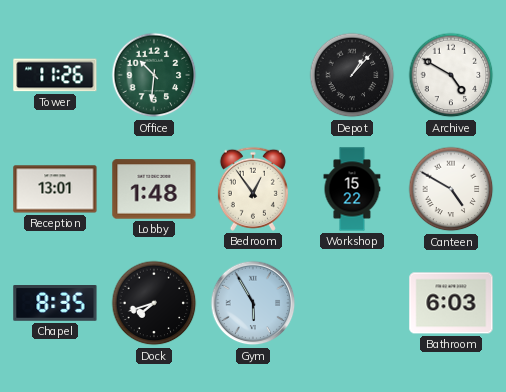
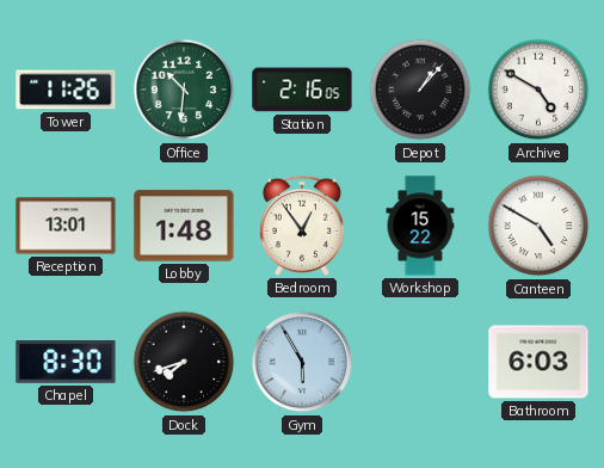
Station: none -> 2:16 (302, 90)
Chapel: 8:35 -> 8:30 (66, 363)
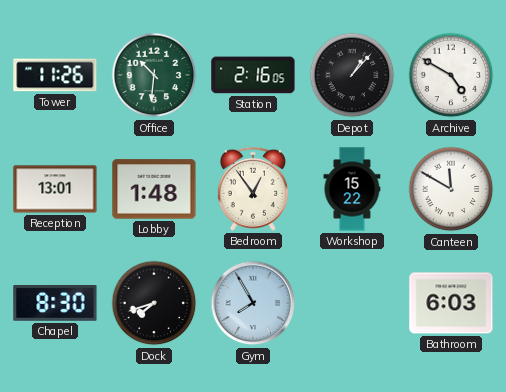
Canteen: 4:50 -> 11:50 (451, 189)
Gym: 5:55 -> 7:55 (253, 303)
